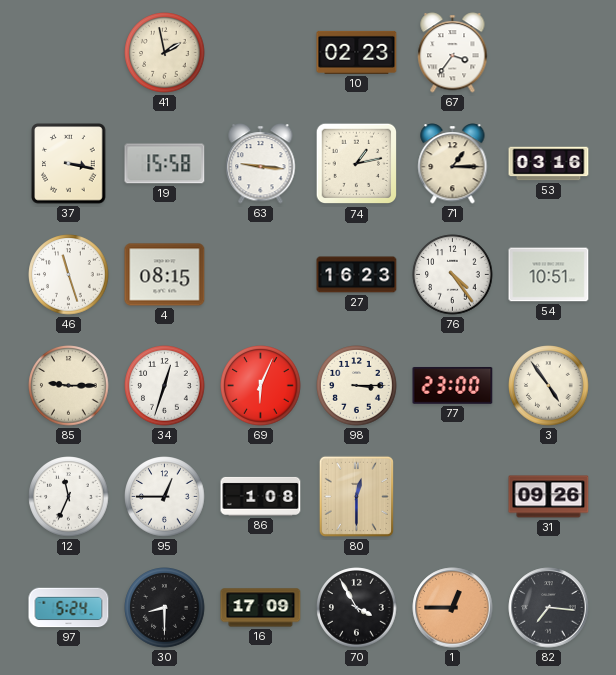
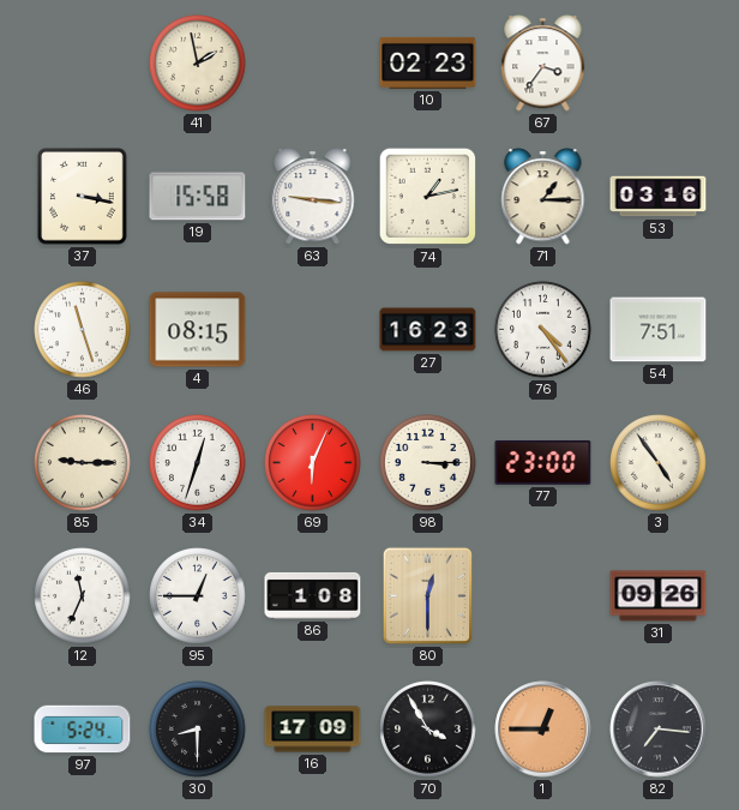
54: 10:51 -> 7:51 (659, 330)
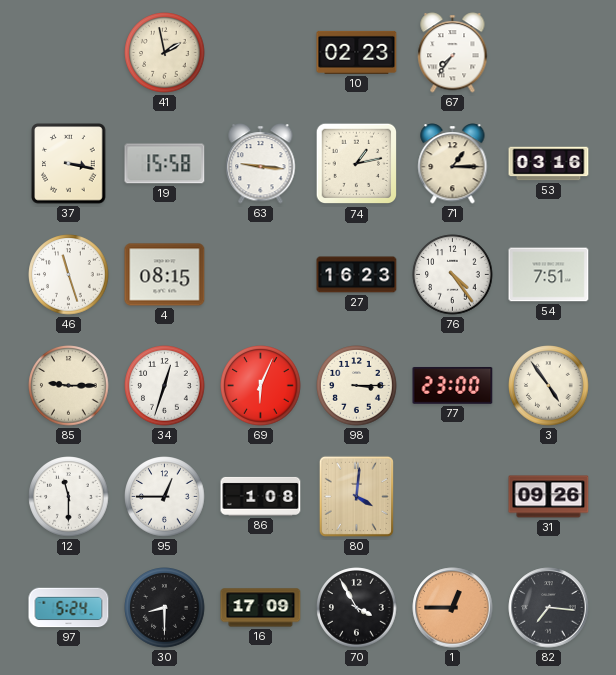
67: 3:36 -> 7:36 (453, 53)
12: 11:34 -> 11:30 (69, 497)
80: 12:30 -> 4:01 (356, 496)
